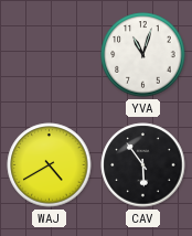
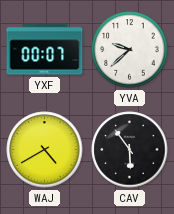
YXF: none -> 00:07 (45, 50)
YVA: 11:03 -> 9:38 (130, 50)
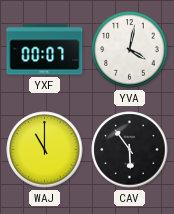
YVA: 9:38 -> 4:02 (130, 50)
WAJ: 4:40 -> 11:00 (45, 150)
